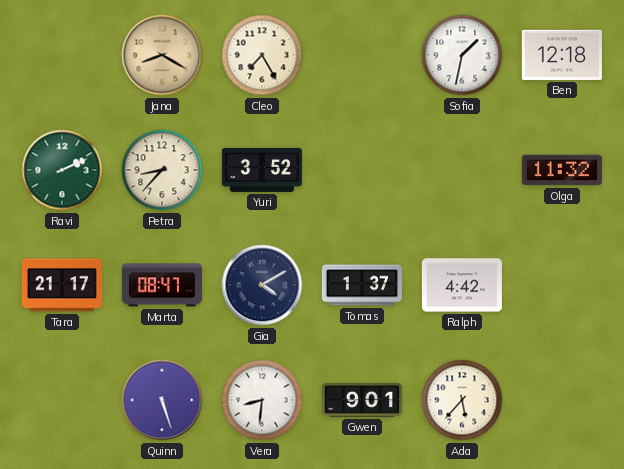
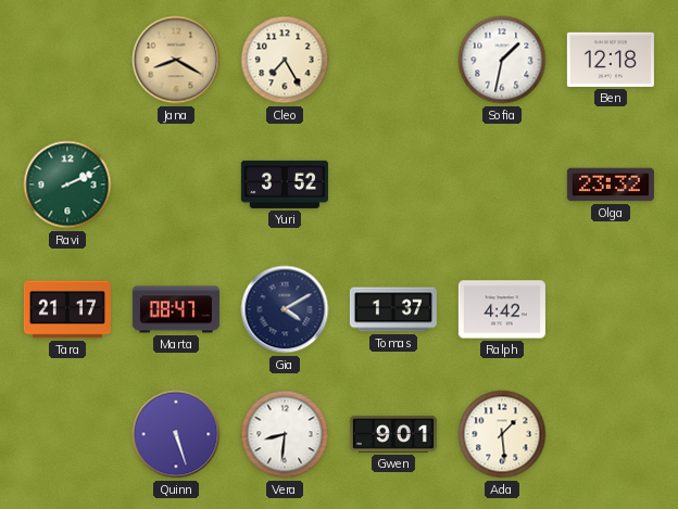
Petra: 8:37 -> none (162, 170)
Olga: 11:32 -> 23:32 (611, 184)
Ada: 5:37 -> 1:29 (502, 434)
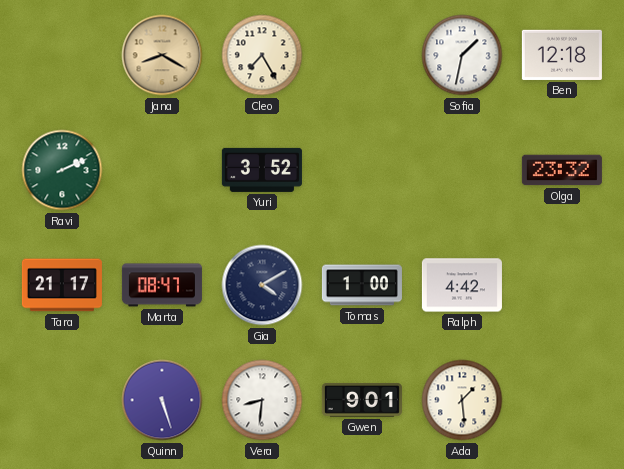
Tomas: 1:37 -> 1:00 (362, 285)
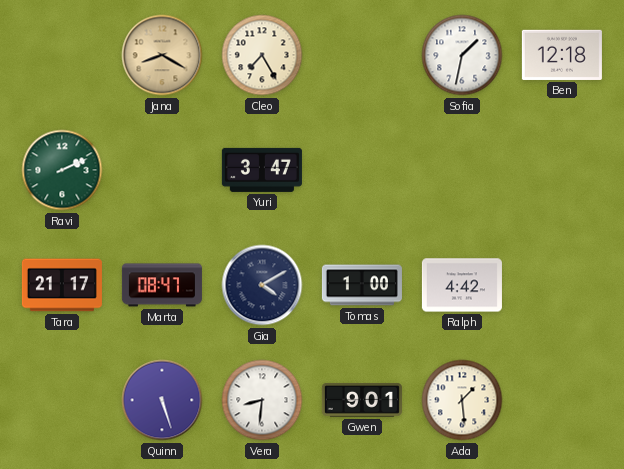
Yuri: 3:52 -> 3:47 (262, 170)
Olga: 23:32 -> none (562, 170)
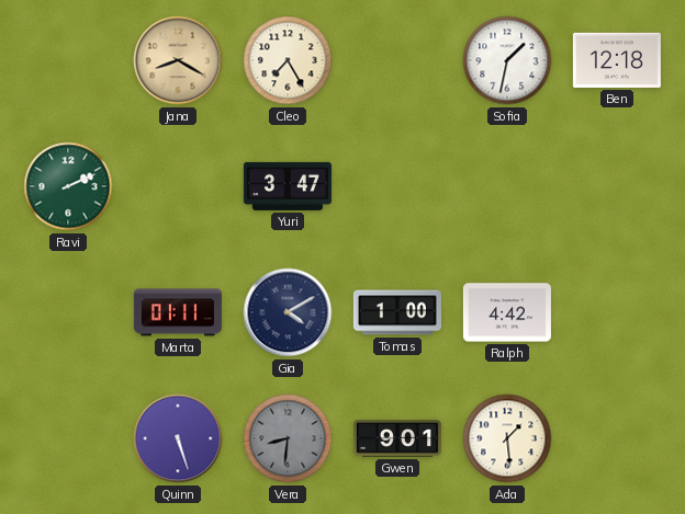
Tara: 21:17 -> none (62, 285)
Marta: 08:47 -> 01:11 (178, 312)
Vera dial: white -> grey (288, 438)
